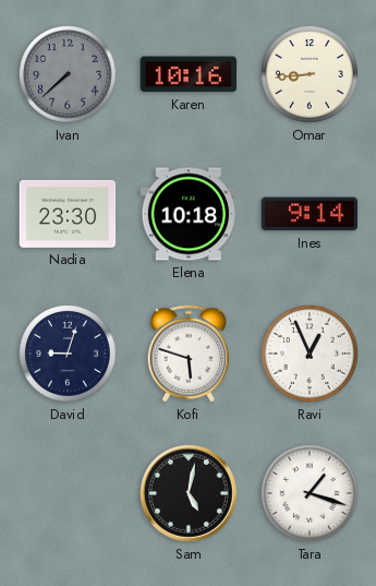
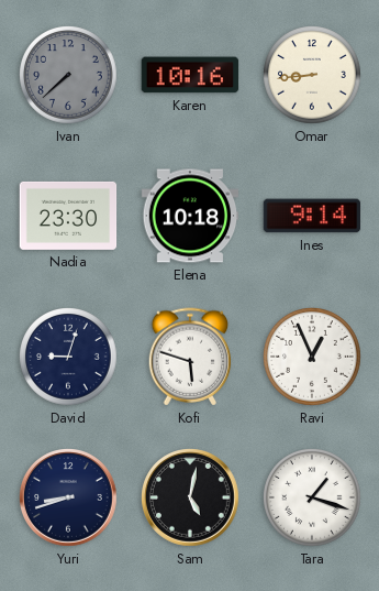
Yuri: none -> 8:42 (69, 499)
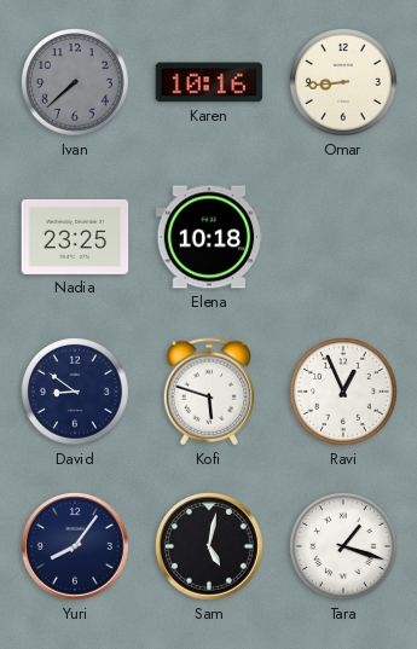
Nadia: 23:30 -> 23:25 (75, 237)
Ines: 9:14 -> none (312, 216)
David: 9:03 -> 8:51 (76, 393)
Yuri: 8:42 -> 8:06 (76, 547)
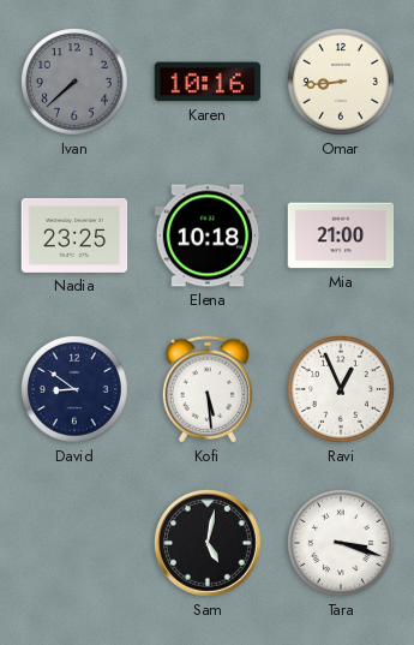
Mia: none -> 21:00 (341, 235)
Kofi: 5:48 -> 5:29 (208, 389)
Yuri: 8:06 -> none (76, 547)
Tara: 1:18 -> 3:18 (342, 544)
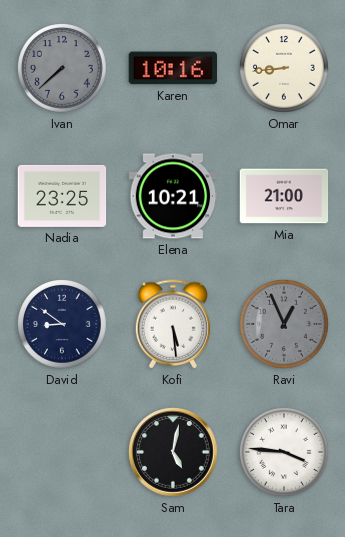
Elena: 10:18 -> 10:21 (173, 196)
Ravi dial: white -> grey (285, 325)
Tara: 3:18 -> 3:46 (285, 453)
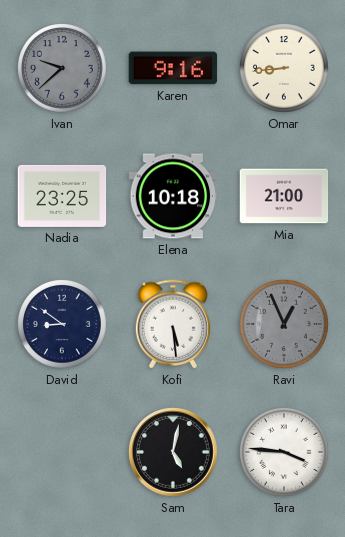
Ivan: 7:38 -> 9:38 (63, 69)
Karen: 10:16 -> 9:16 (173, 68)
Elena: 10:21 -> 10:18 (173, 196)
